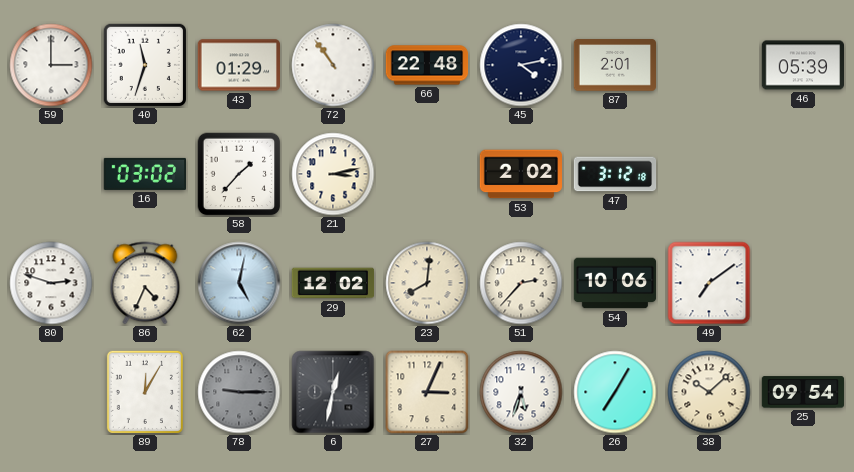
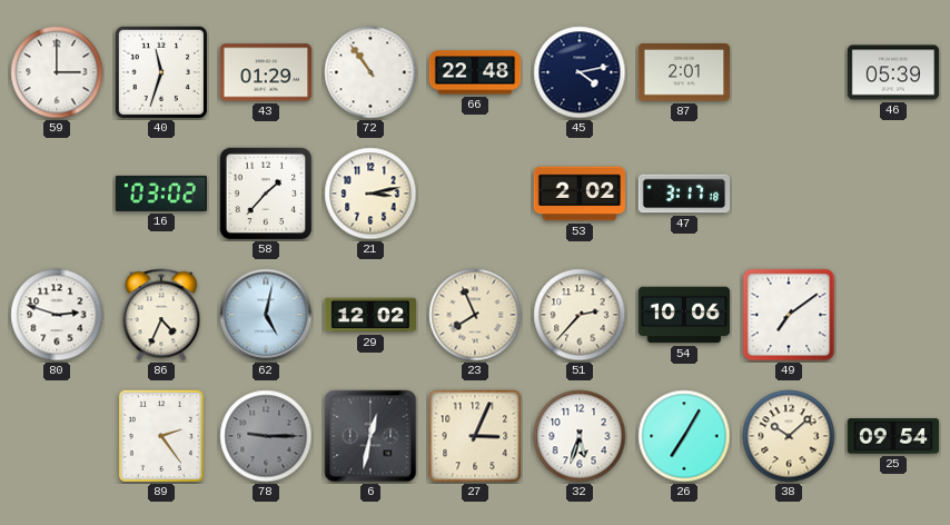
47: 3:12 -> 3:17 (684, 194)
23: 8:01 -> 7:56 (475, 315)
89: 12:05 -> 2:24 (161, 436)
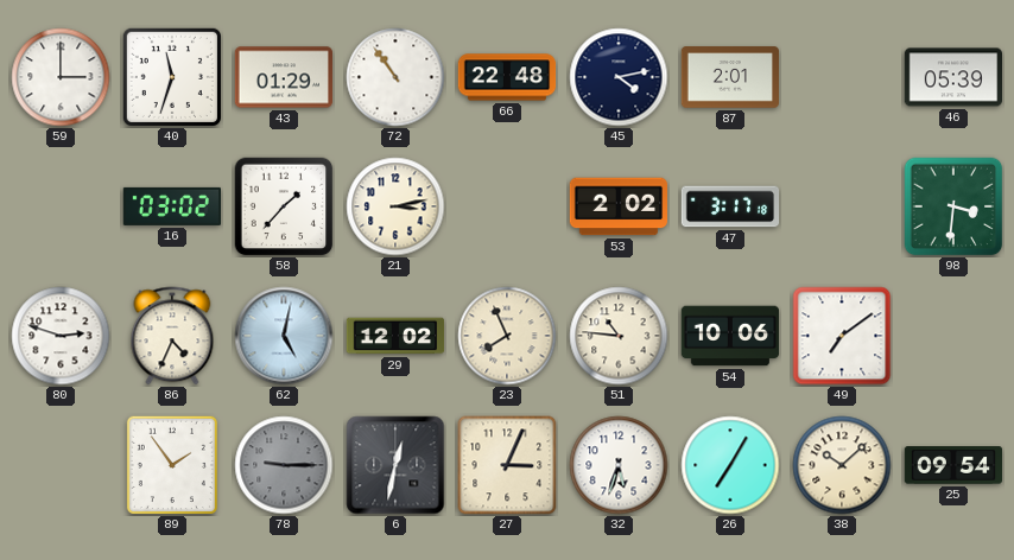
98: none -> 3:31 (953, 206)
51: 2:37 -> 10:46 (619, 336)
89: 2:24 -> 1:54 (172, 465)
